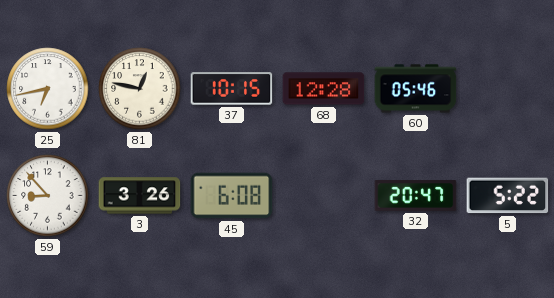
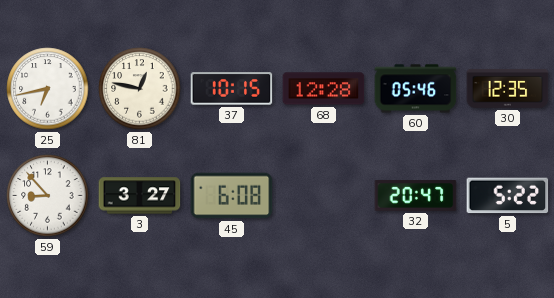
30: none -> 12:35 (508, 88)
3: 3:26 -> 3:27 (140, 196)
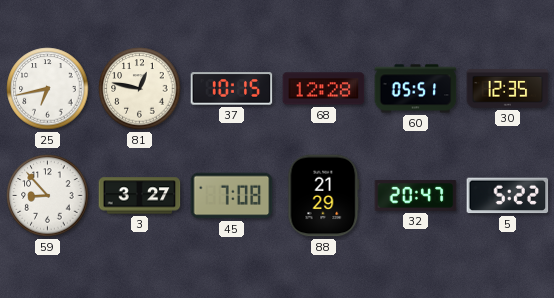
60: 05:46 -> 05:51 (416, 89)
45: 6:08 -> 7:08 (232, 196)
88: none -> 21:29 (324, 196)
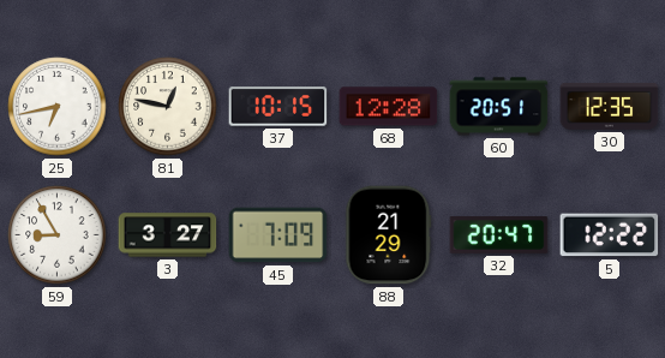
60: 05:51 -> 20:51 (499, 107)
59: 8:53 -> 8:55 (58, 235)
45: 7:08 -> 7:09 (278, 235)
5: 5:22 -> 12:22 (610, 235)
